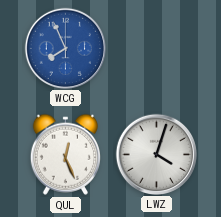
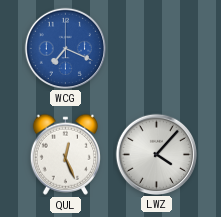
WCG: 7:56 -> 7:19 (65, 48)
LWZ: 4:03 -> 4:07 (156, 154)
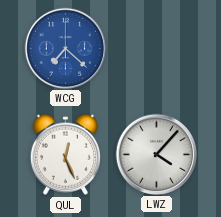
WCG: 7:19 -> 7:22 (65, 48)
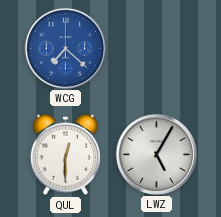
QUL: 12:26 -> 12:30 (65, 154)
LWZ: 4:07 -> 5:05 (156, 154)
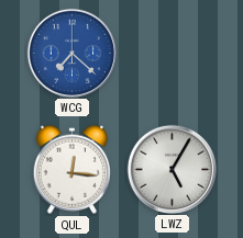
QUL: 12:30 -> 12:16 (71, 169)
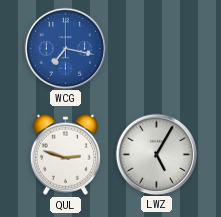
WCG: 7:22 -> 7:17 (65, 48)
QUL: 12:16 -> 2:48 (65, 154)
